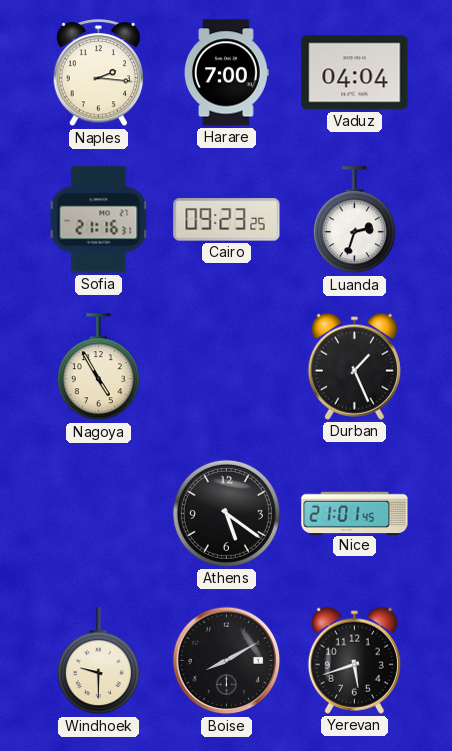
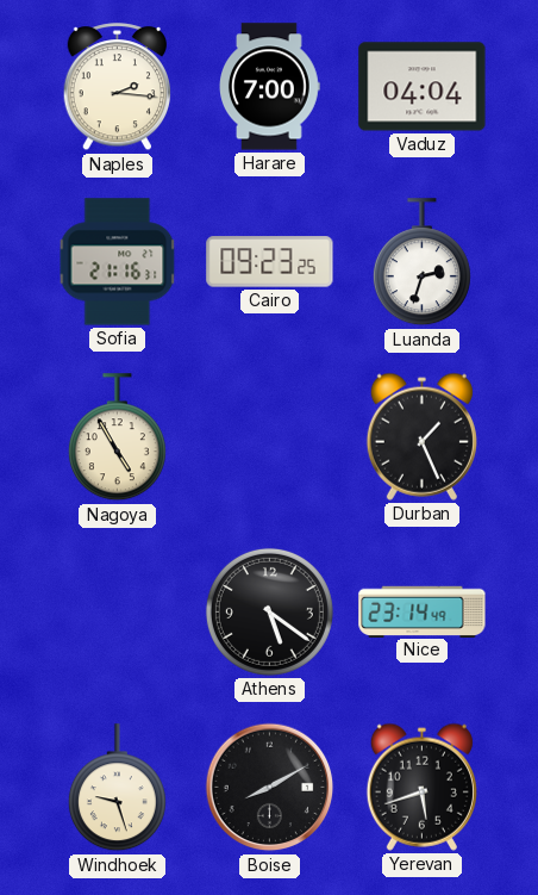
Nice: 21:01 -> 23:14 (423, 611)
Windhoek: 9:30 -> 9:27 (117, 788)
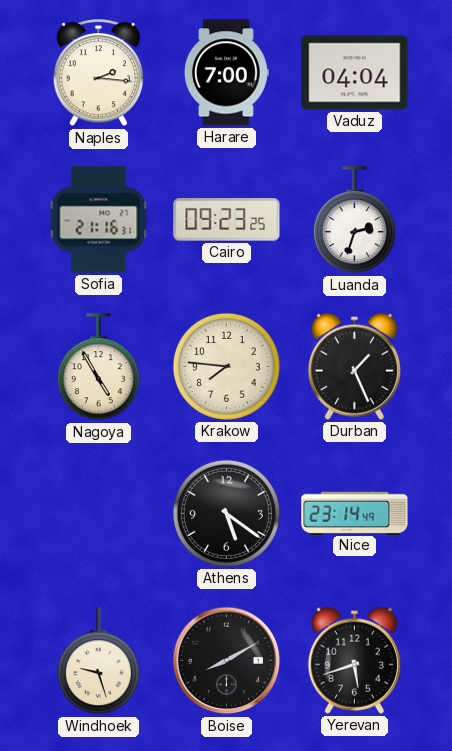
Krakow: none -> 7:46 (226, 366)
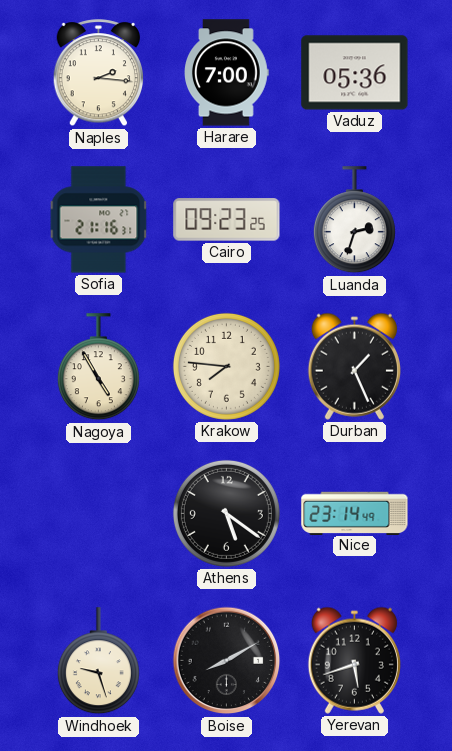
Vaduz: 04:04 -> 05:36 (355, 73)
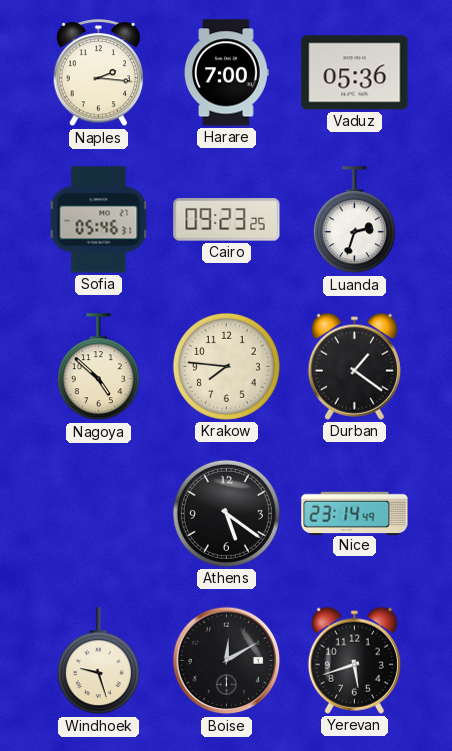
Sofia: 21:16 -> 05:46 (99, 220)
Nagoya: 4:55 -> 4:52 (98, 367)
Durban: 1:26 -> 1:21 (354, 366)
Boise: 8:10 -> 12:10 (227, 661)
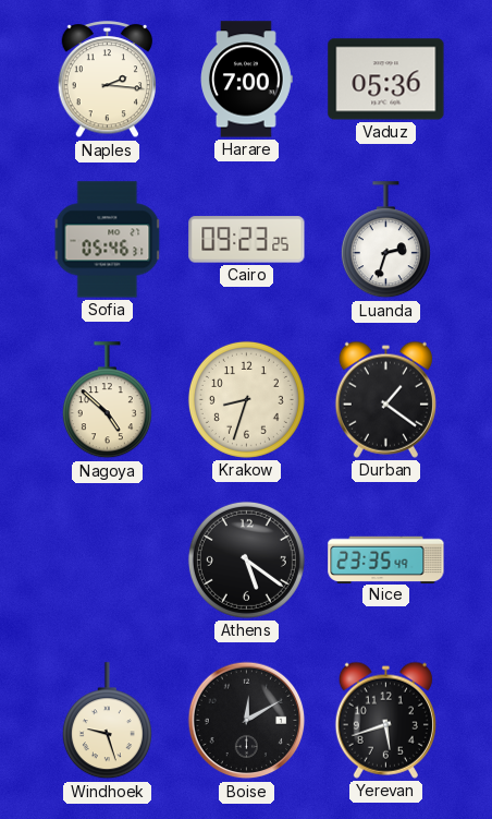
Krakow: 7:46 -> 8:33 (246, 399)
Nice: 23:14 -> 23:35 (386, 559)
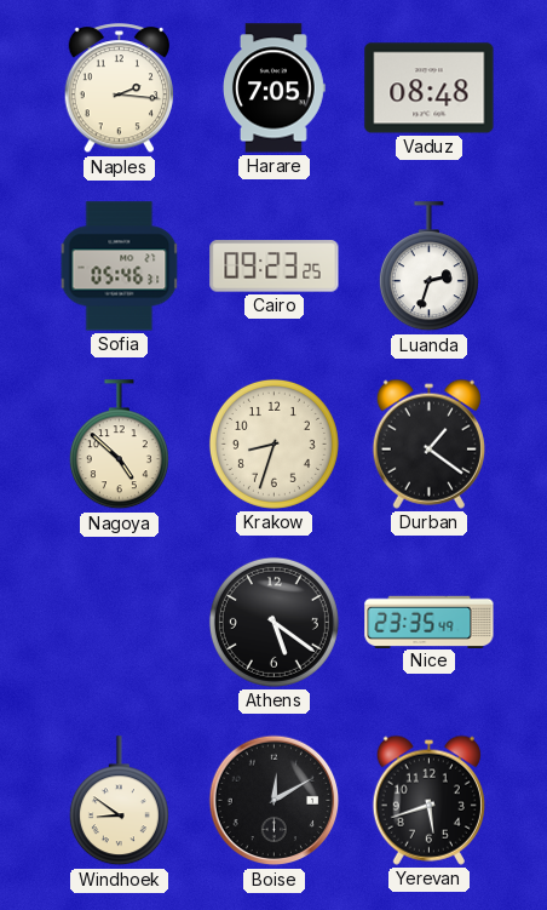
Harare: 7:00 -> 7:05 (275, 88)
Vaduz: 05:36 -> 08:48 (430, 88)
Windhoek: 9:27 -> 8:51 (119, 801)
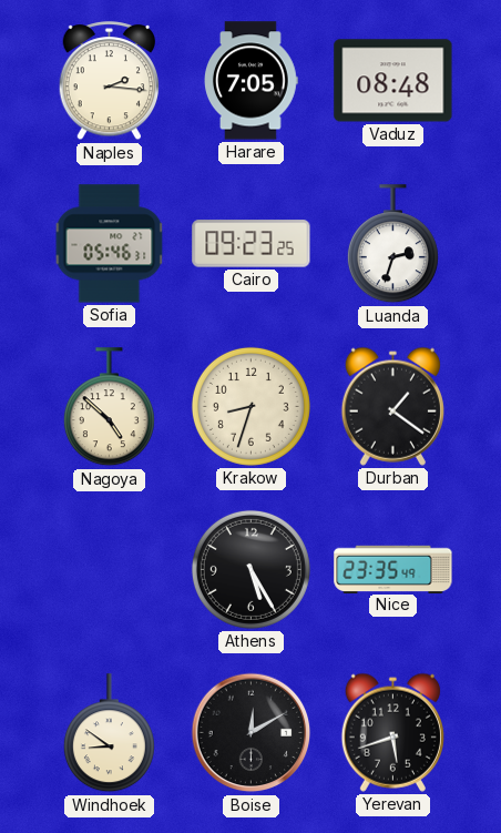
Athens: 5:21 -> 5:25 (250, 569)
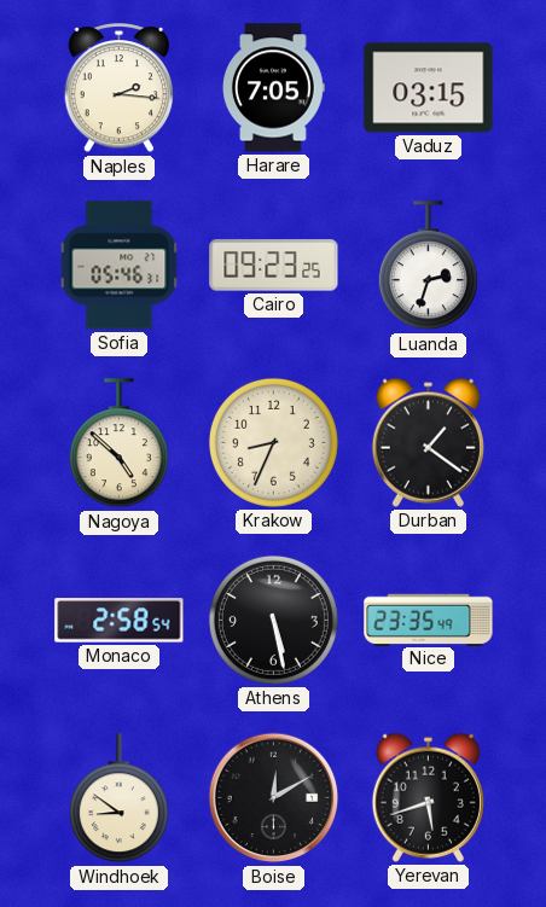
Vaduz: 08:48 -> 03:15 (429, 88)
Krakow: 8:33 -> 8:34 (273, 442)
Monaco: none -> 2:58 (120, 621)
Athens: 5:25 -> 5:28 (273, 620)
